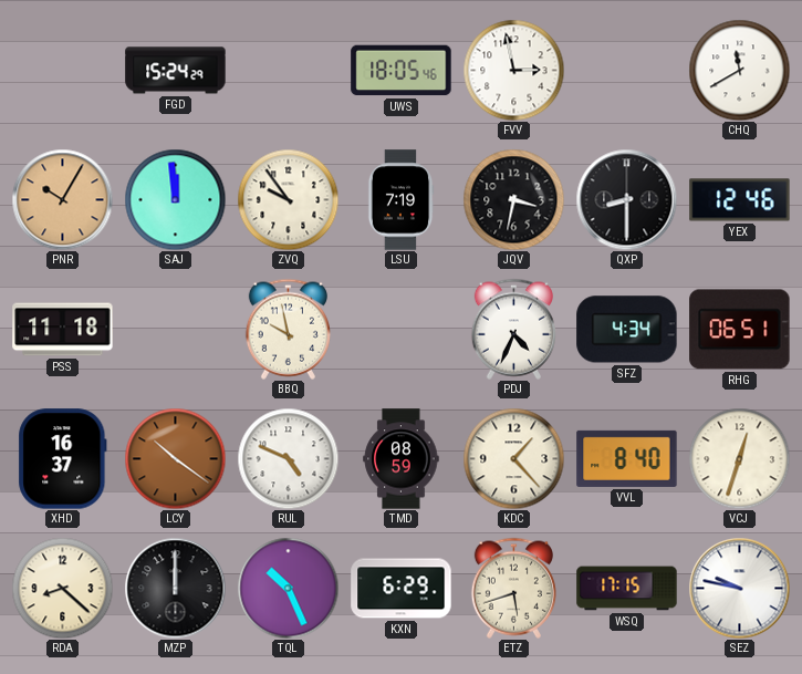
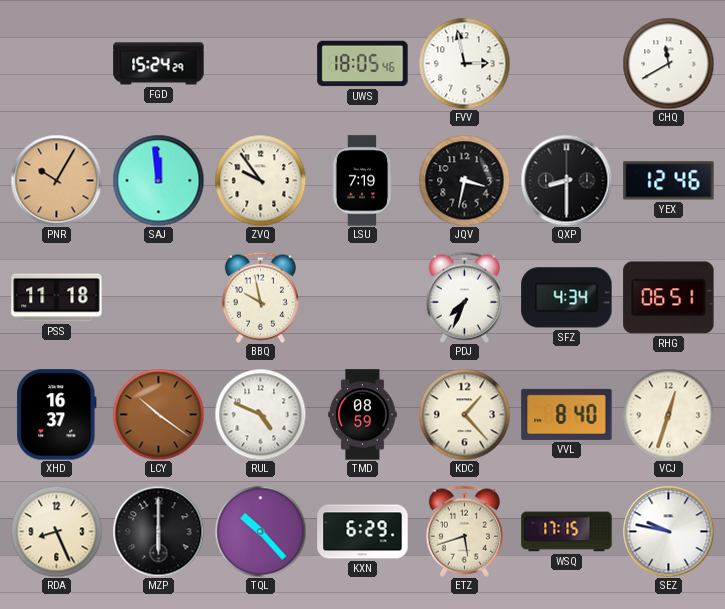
PDJ: 4:34 -> 7:34 (464, 297)
RDA: 8:22 -> 8:26 (56, 531)
MZP: 12:00 -> 6:00 (158, 531)
TQL: 10:26 -> 10:23 (260, 531)
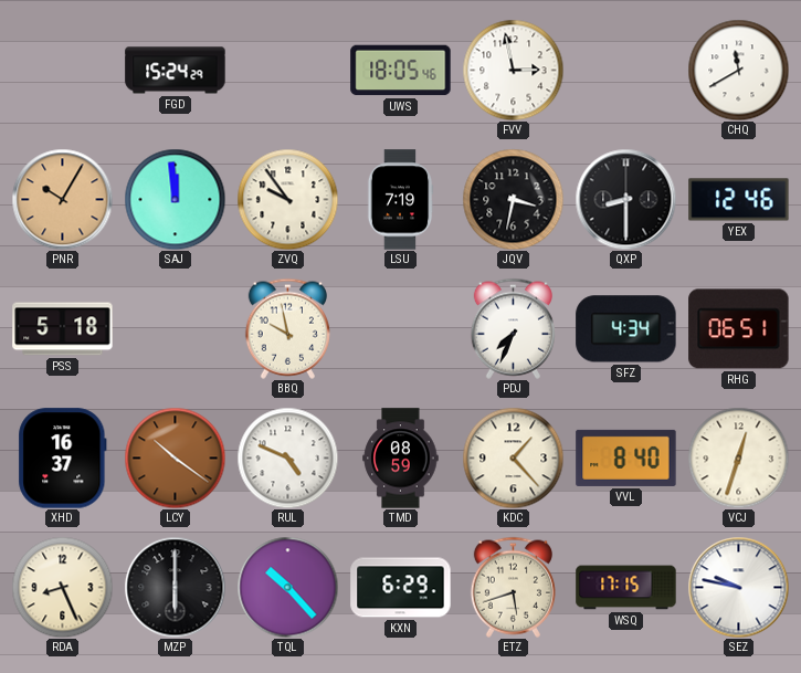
PSS: 11:18 -> 5:18 (63, 329)
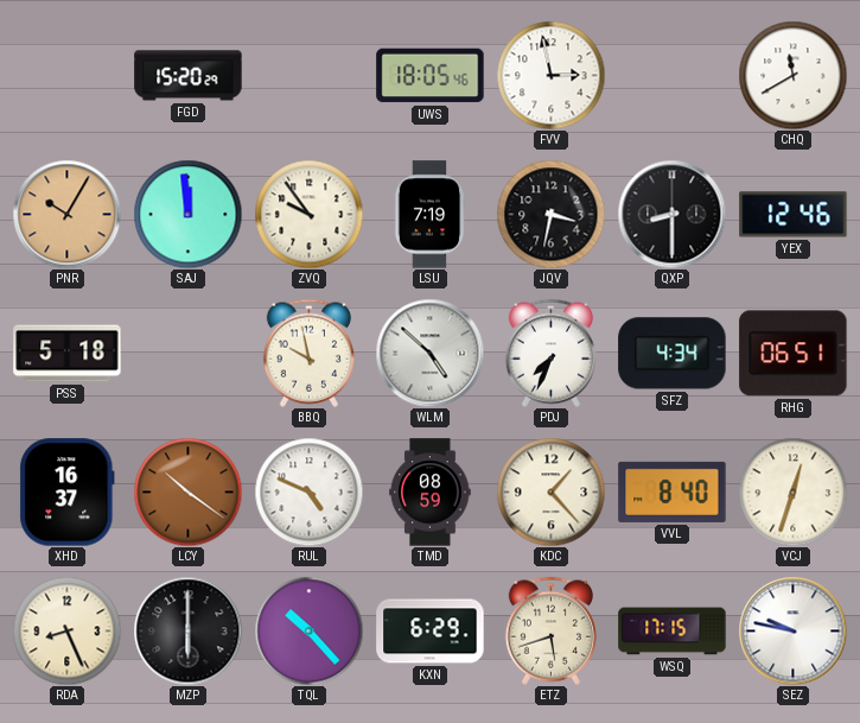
FGD: 15:24 -> 15:20 (189, 76)
WLM: none -> 4:52 (429, 353)
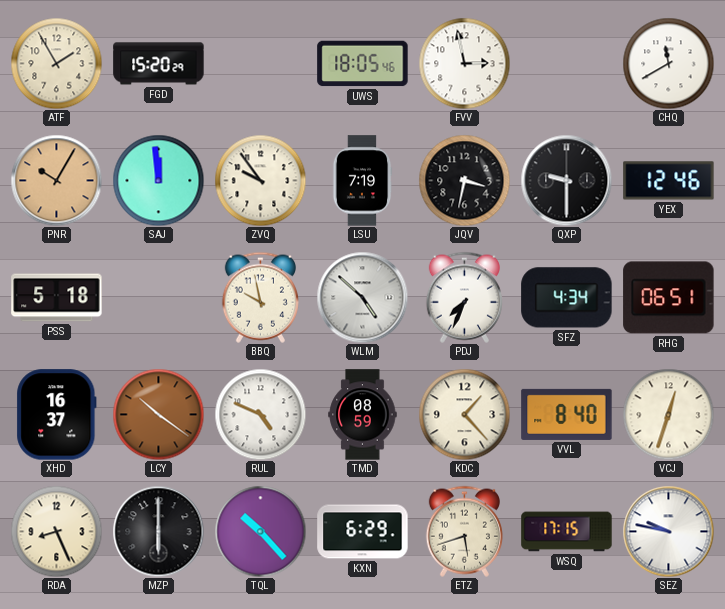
ATF: none -> 1:55 (56, 63)
QXP: 8:30 -> 9:30 (566, 180)
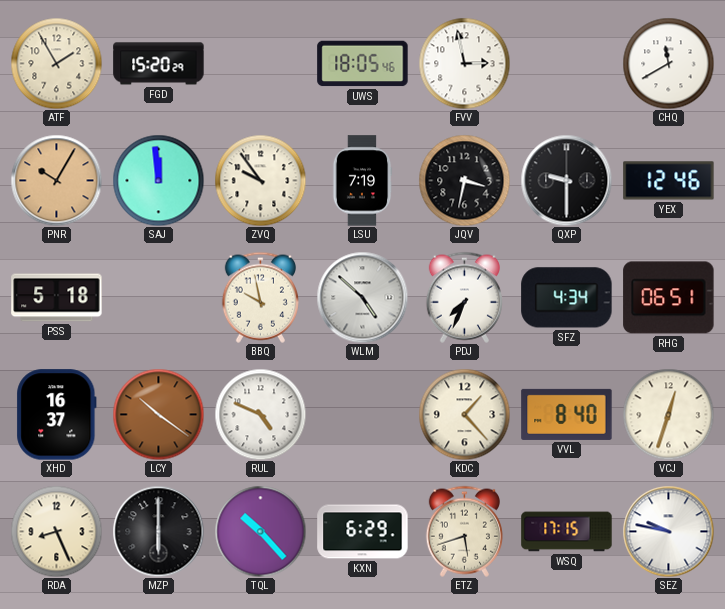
TMD: 08:59 -> none (363, 415)
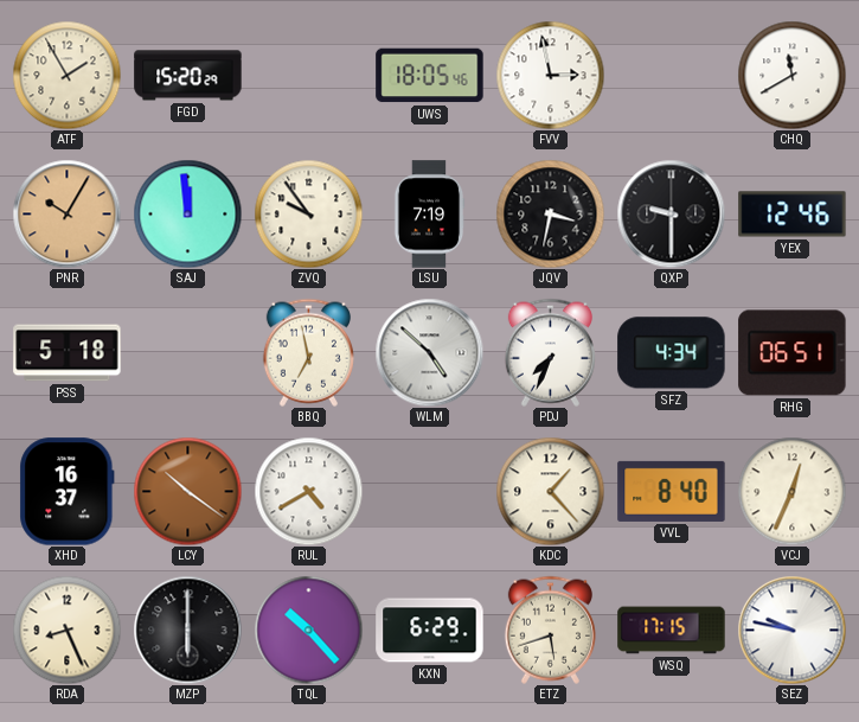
BBQ: 9:58 -> 6:58 (308, 352)
RUL: 4:49 -> 4:40 (308, 491)
VCJ: 12:33 -> 12:34 (791, 491)
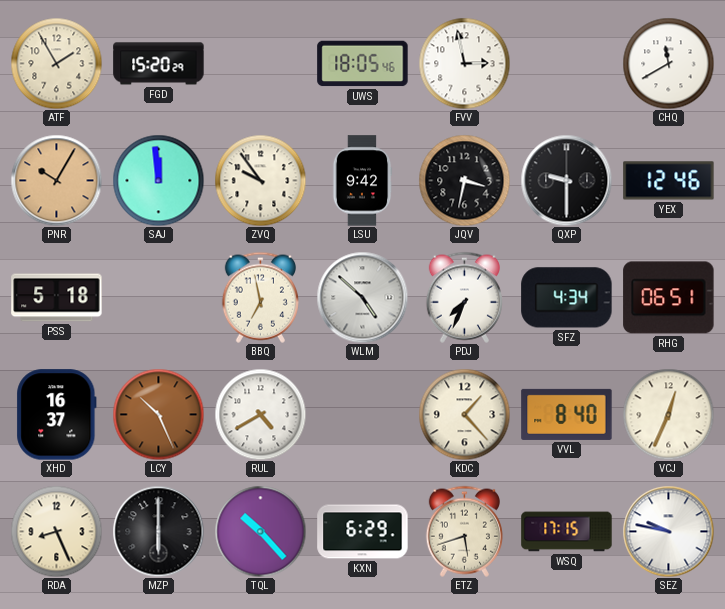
LSU: 7:19 -> 9:42 (362, 181)
LCY: 10:21 -> 10:26 (158, 414)
